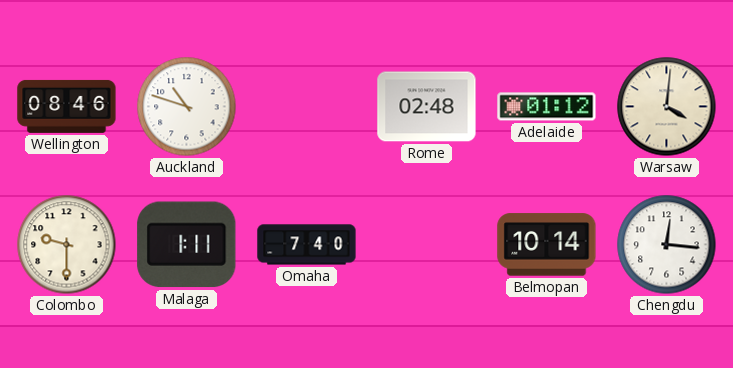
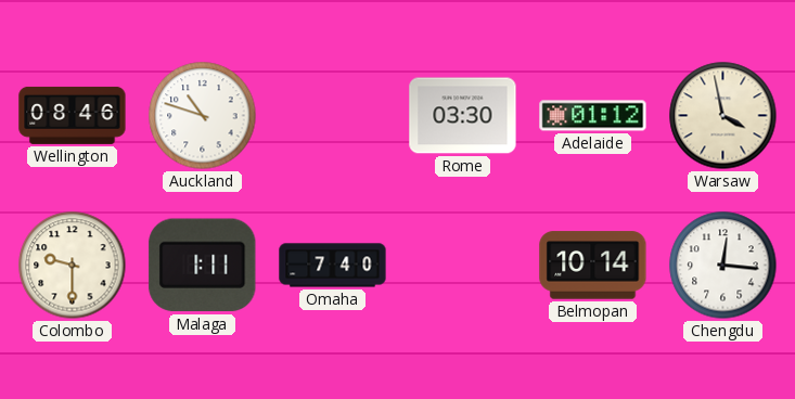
Rome: 02:48 -> 03:30 (463, 116)
Warsaw: 4:01 -> 3:58 (723, 116)
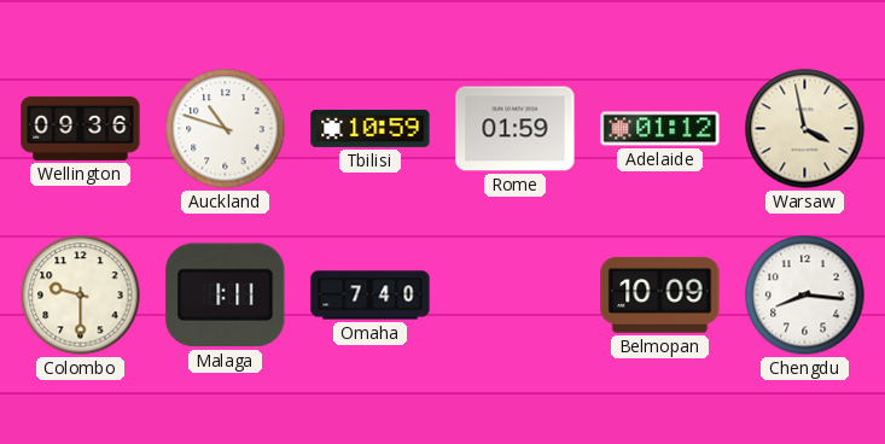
Wellington: 08:46 -> 09:36 (81, 128)
Tbilisi: none -> 10:59 (371, 128)
Rome: 03:30 -> 01:59 (516, 129)
Belmopan: 10:14 -> 10:09 (660, 296)
Chengdu: 12:16 -> 8:16 (805, 296)
